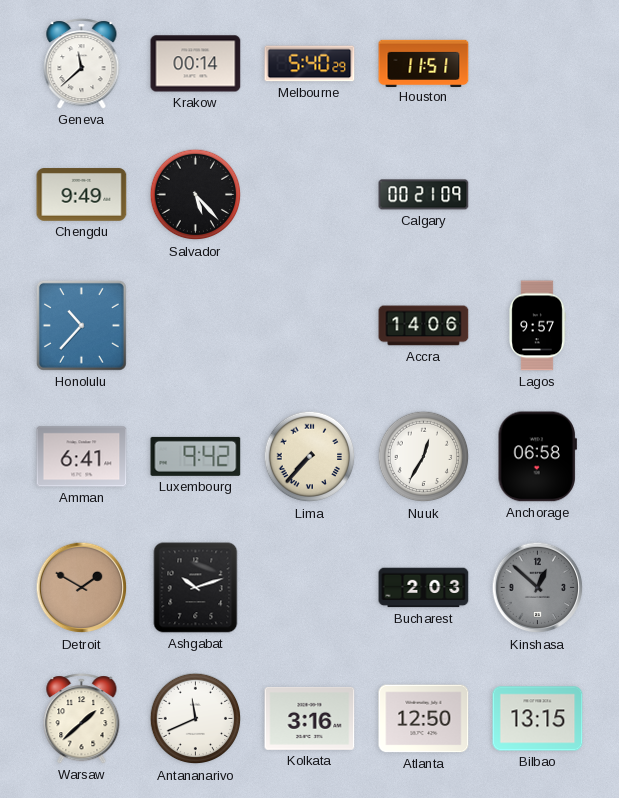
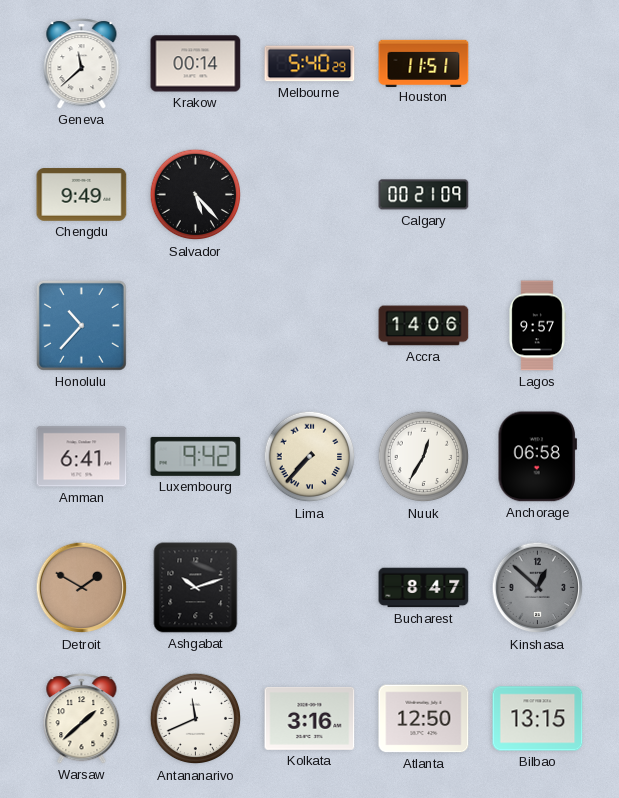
Bucharest: 2:03 -> 8:47 (424, 588)
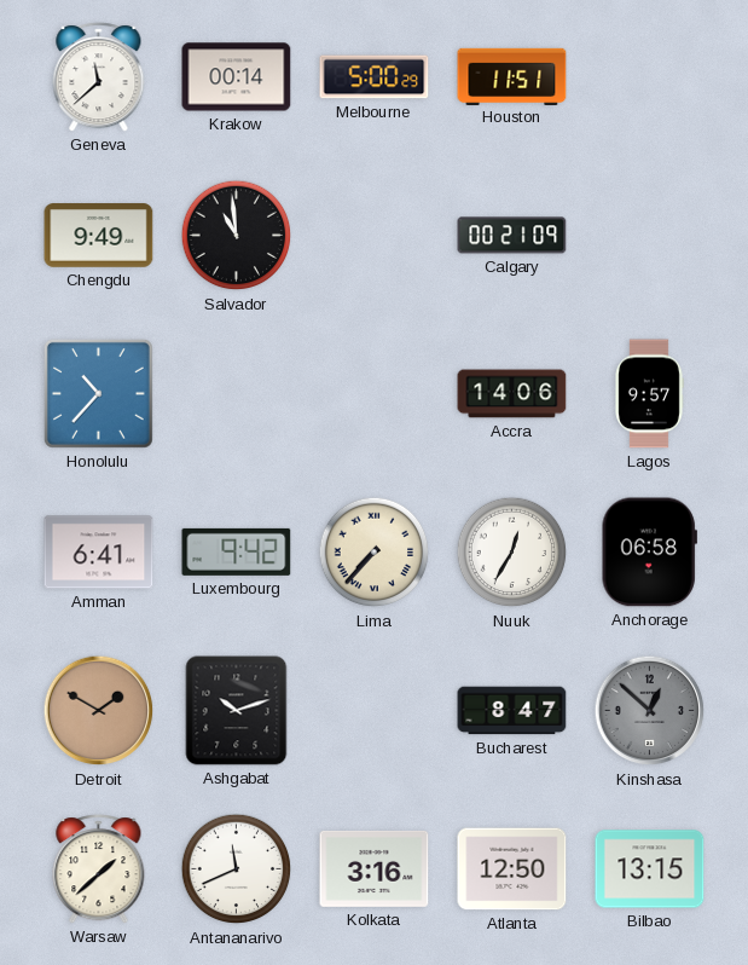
Melbourne: 5:40 -> 5:00 (375, 77)
Salvador: 5:23 -> 10:59 (237, 236)
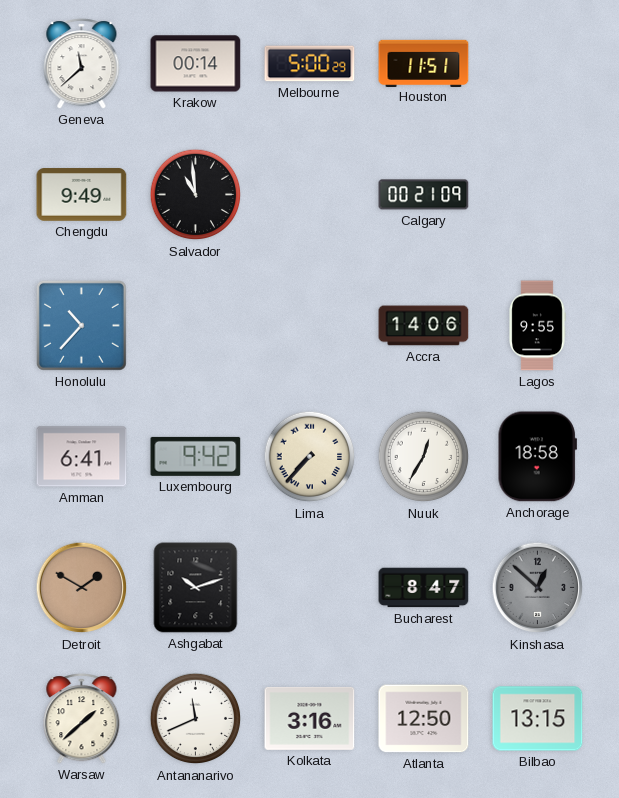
Lagos: 9:57 -> 9:55 (537, 326)
Anchorage: 06:58 -> 18:58 (537, 457)
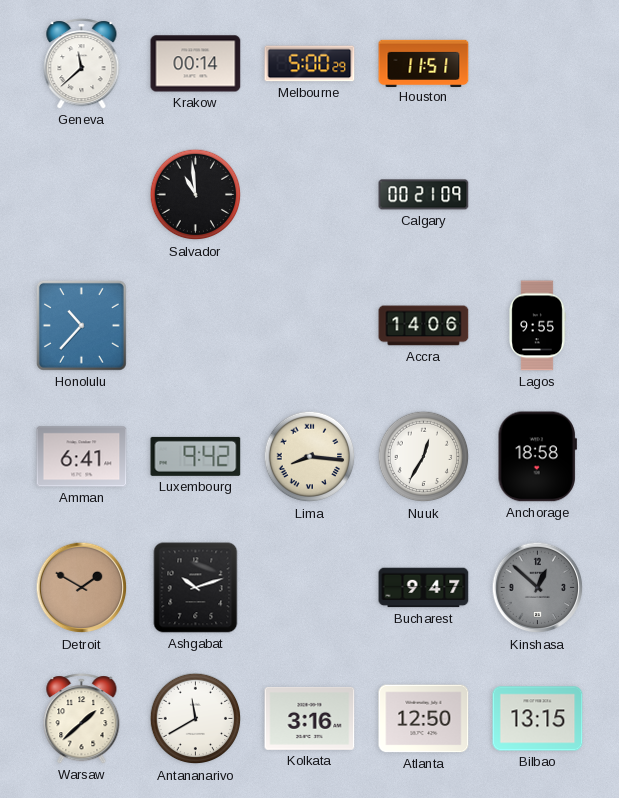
Chengdu: 9:49 -> none (82, 195)
Lima: 7:37 -> 8:16 (310, 457)
Bucharest: 8:47 -> 9:47 (424, 588)
Antananarivo: 11:41 -> 11:40 (196, 719)
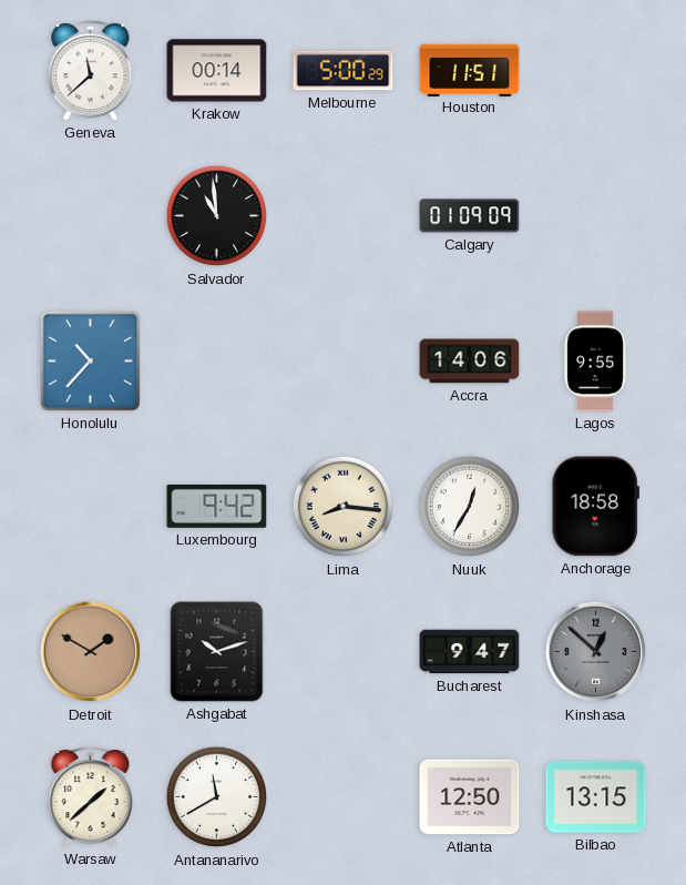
Calgary: 00:21 -> 01:09 (470, 216)
Amman: 6:41 -> none (82, 457)
Kolkata: 3:16 -> none (310, 718)
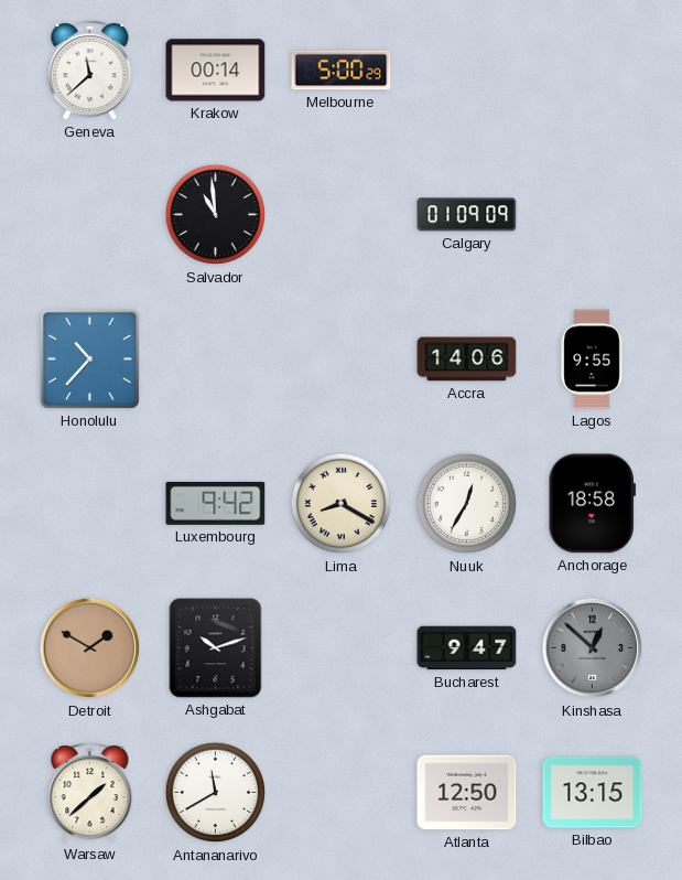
Houston: 11:51 -> none (470, 70)
Lima: 8:16 -> 8:20 (342, 504)
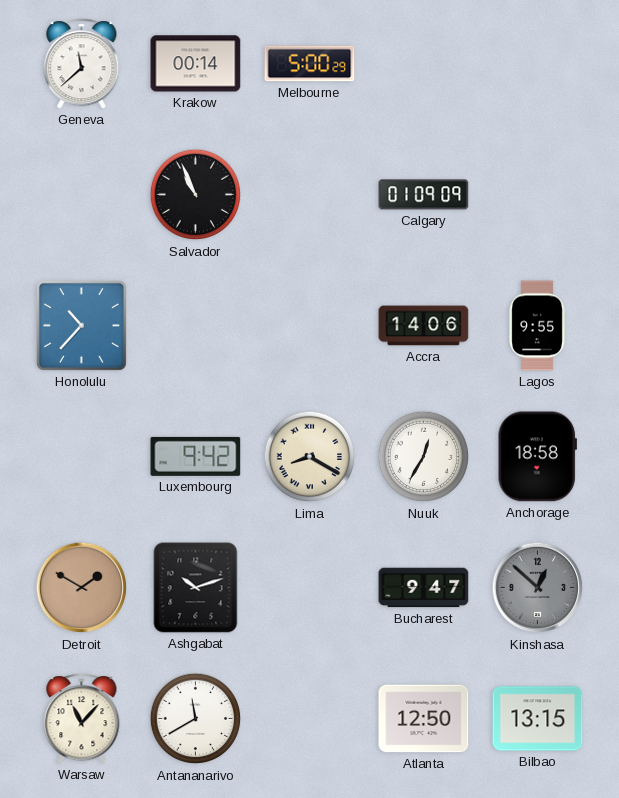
Salvador: 10:59 -> 10:56 (196, 195)
Warsaw: 1:38 -> 11:07 (82, 719)
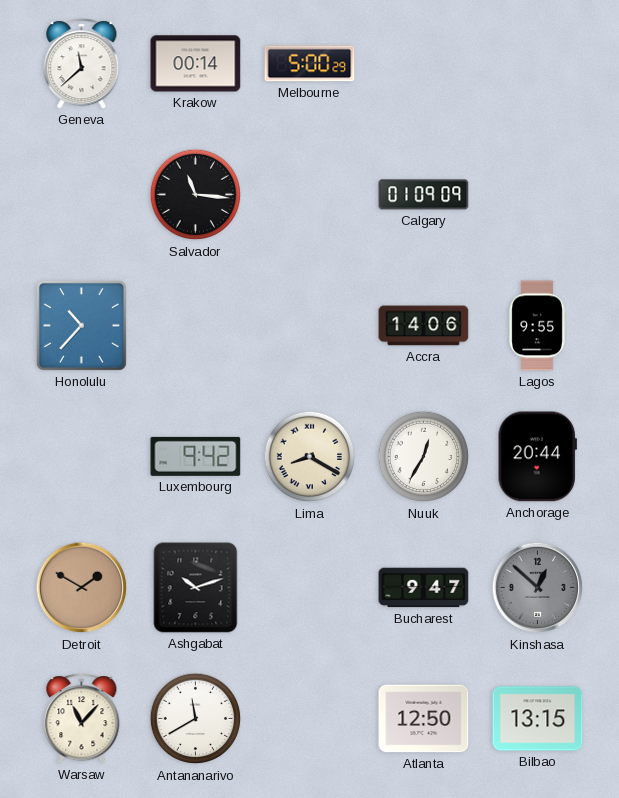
Salvador: 10:56 -> 11:16 (196, 195)
Anchorage: 18:58 -> 20:44 (537, 457)
